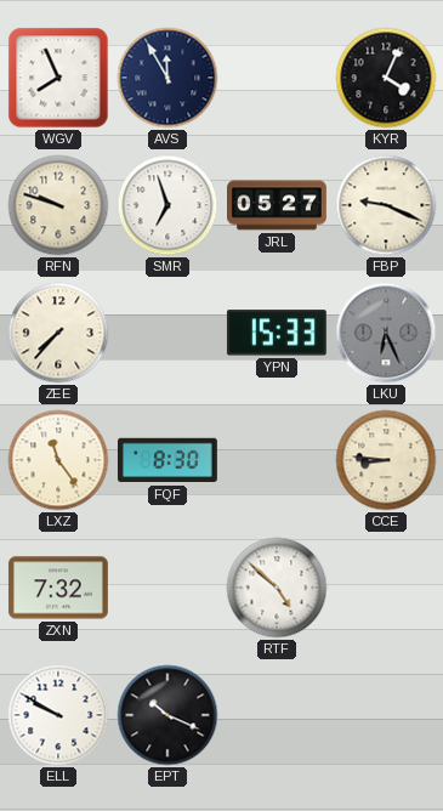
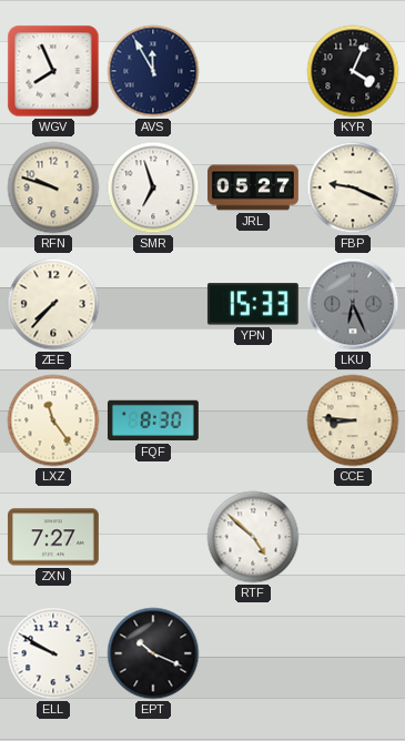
ZXN: 7:32 -> 7:27 (53, 537)
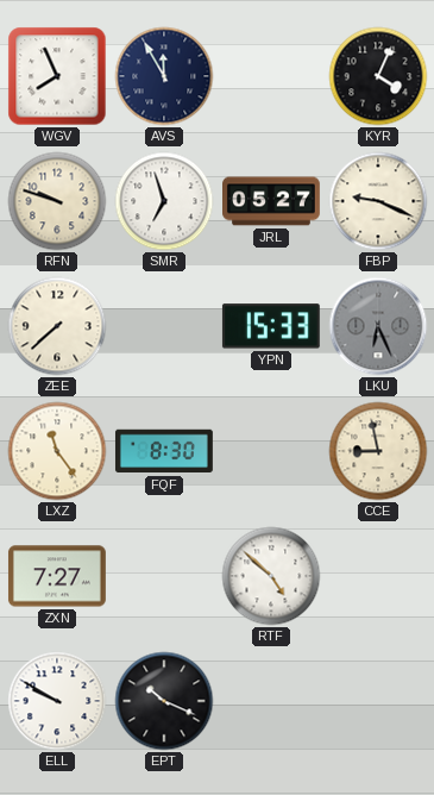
ZEE: 7:37 -> 7:38 (57, 326)
CCE: 8:46 -> 8:58 (378, 451)
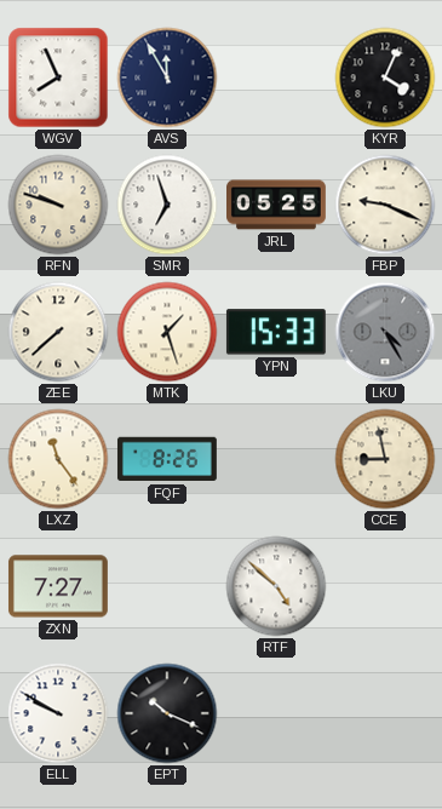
JRL: 05:27 -> 05:25 (277, 205)
MTK: none -> 1:27 (167, 332)
LKU: 6:26 -> 4:25 (385, 332)
FQF: 8:30 -> 8:26 (167, 459)
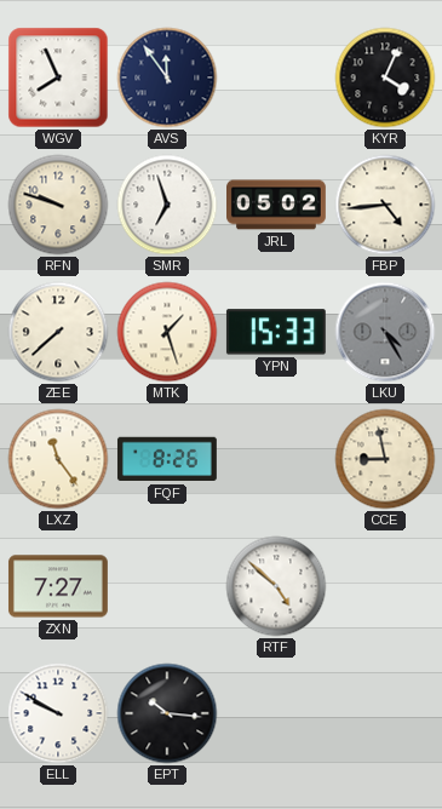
AVS: 11:55 -> 11:54 (167, 78)
JRL: 05:25 -> 05:02 (277, 205)
FBP: 9:19 -> 4:44 (385, 205)
EPT: 10:19 -> 10:16 (167, 713)
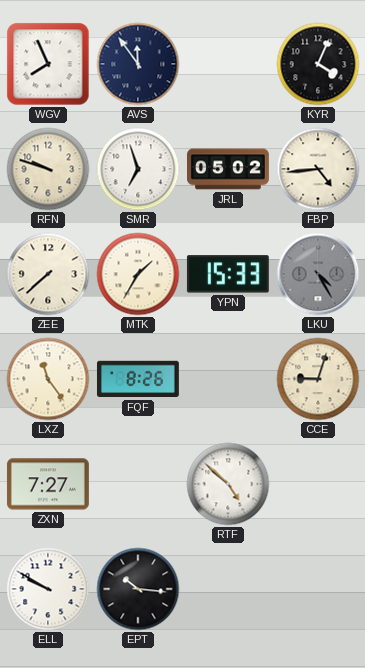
MTK: 1:27 -> 1:35 (138, 274)
CCE: 8:58 -> 9:03 (318, 379)
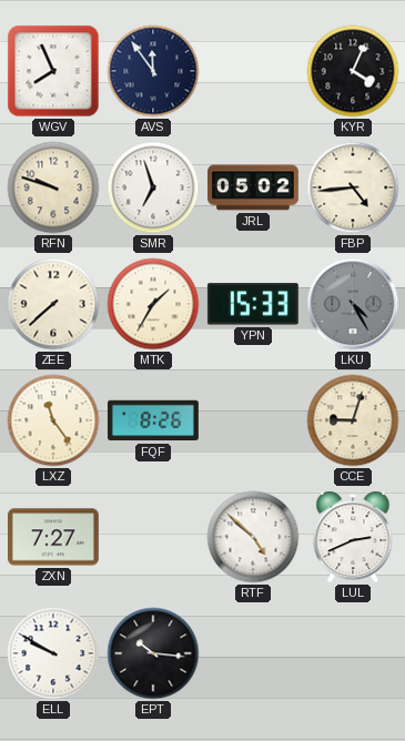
LUL: none -> 2:41 (353, 537)
